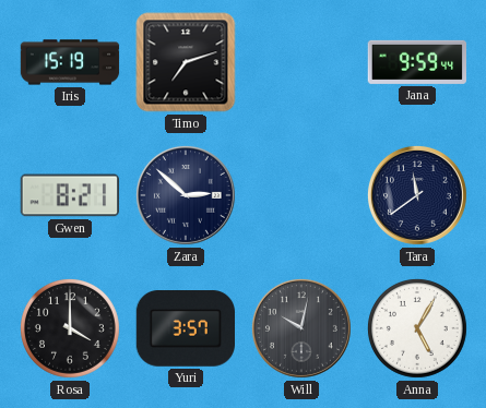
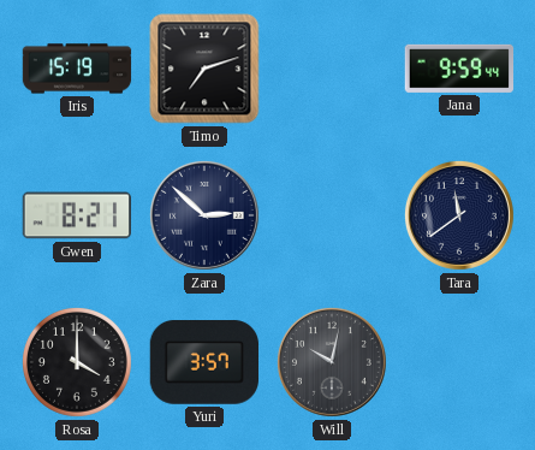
Anna: 5:05 -> none (417, 328)
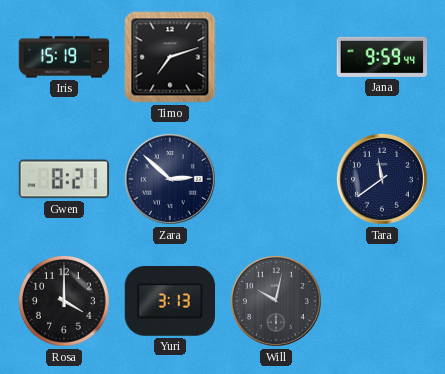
Yuri: 3:57 -> 3:13 (169, 302)
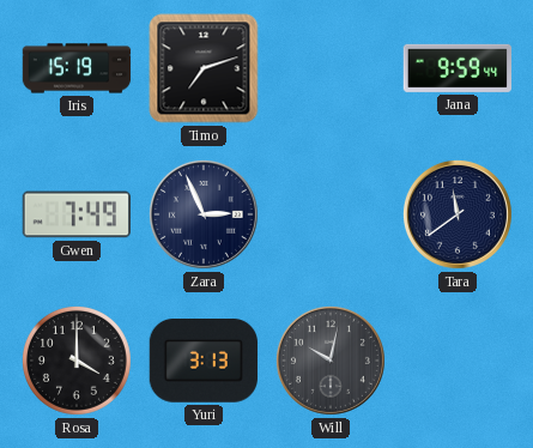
Gwen: 8:21 -> 7:49 (75, 214)
Zara: 2:52 -> 2:56 (204, 214)
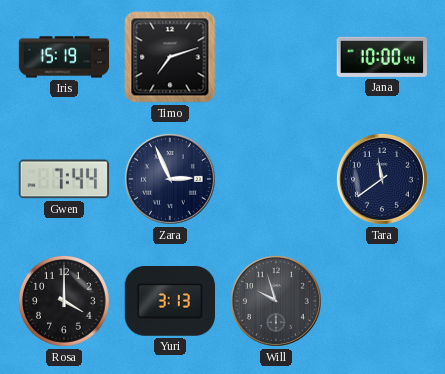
Jana: 9:59 -> 10:00 (381, 57)
Gwen: 7:49 -> 7:44 (63, 179)
Will: 10:02 -> 9:57 (276, 301)
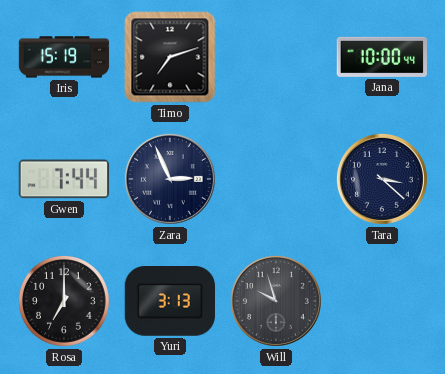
Tara: 11:39 -> 3:22 (382, 179)
Rosa: 4:00 -> 7:00 (64, 301)
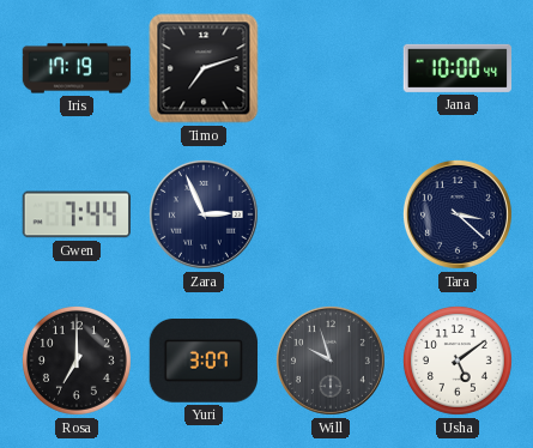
Iris: 15:19 -> 17:19 (77, 68)
Yuri: 3:13 -> 3:07 (202, 362)
Usha: none -> 5:09 (458, 361)
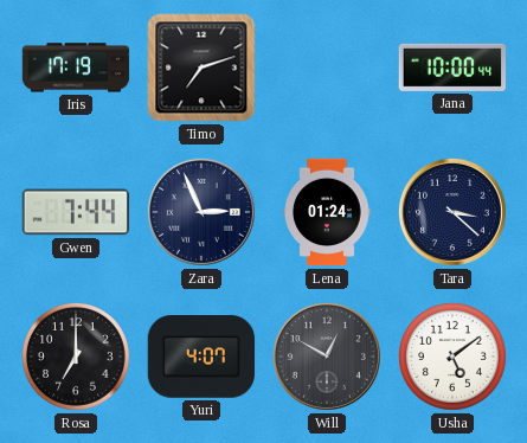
Lena: none -> 01:24 (327, 212)
Yuri: 3:07 -> 4:07 (200, 358)
Will: 9:57 -> 12:50 (327, 357)
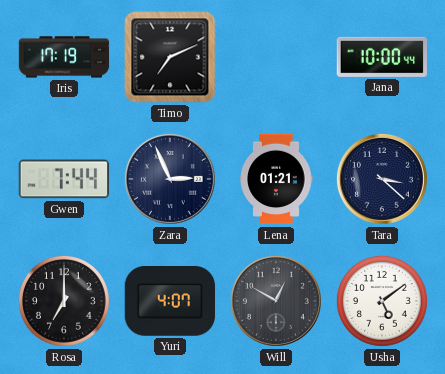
Timo: 7:12 -> 7:11 (170, 57)
Lena: 01:24 -> 01:21 (276, 179)
